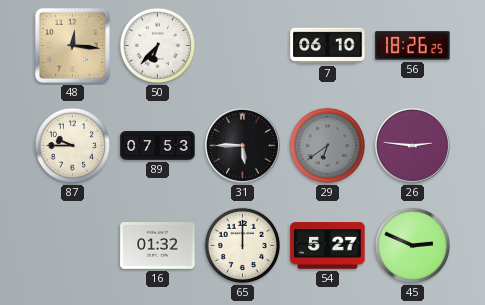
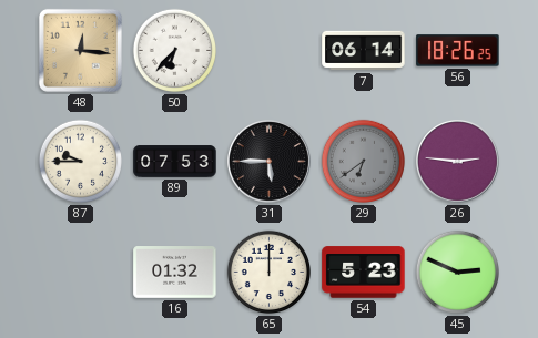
7: 06:10 -> 06:14 (364, 51)
54: 5:27 -> 5:23 (364, 273)
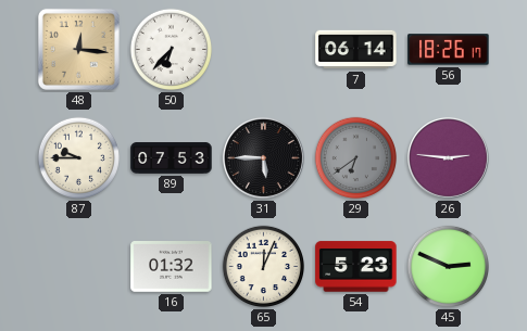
56: 18:26:25 -> 18:26:17 (449, 50)
65: 12:00 -> 12:04 (264, 267)
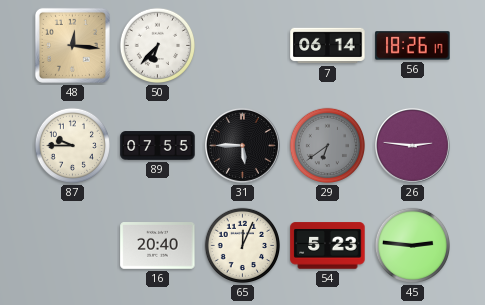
89: 07:53 -> 07:55 (158, 146)
16: 01:32 -> 20:40 (158, 246)
45: 2:49 -> 2:46 (413, 246)
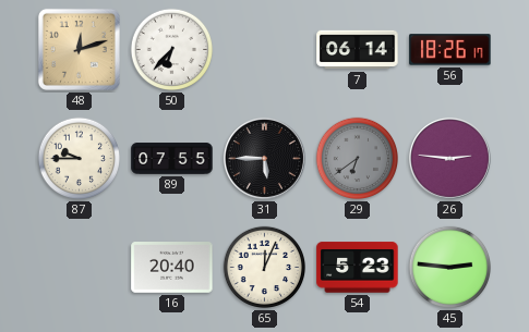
48: 12:16 -> 12:12 (79, 49)
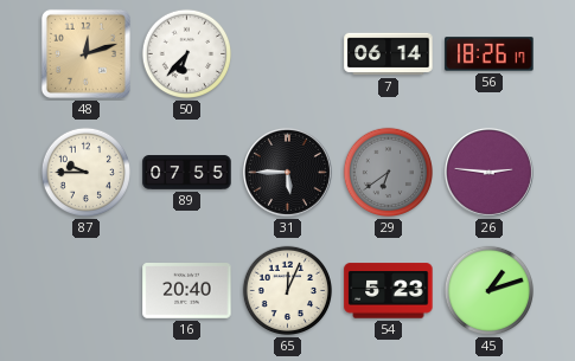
45: 2:46 -> 1:12 (490, 291)
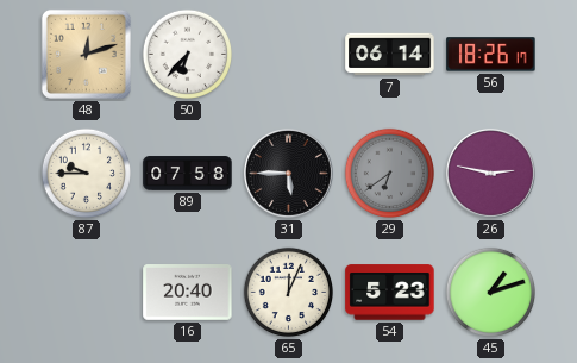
89: 07:55 -> 07:58 (188, 174)
26: 2:46 -> 2:47 (490, 173)
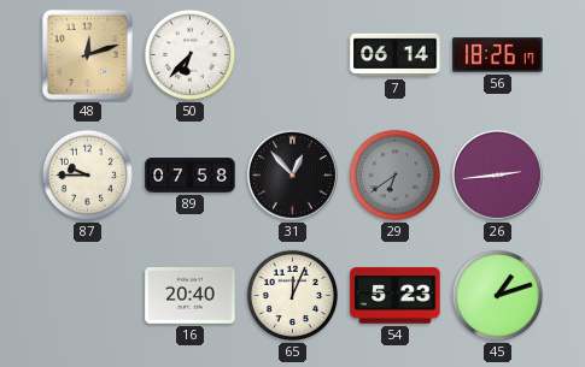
31: 5:45 -> 12:53 (292, 174)
26: 2:47 -> 2:44 (497, 174)
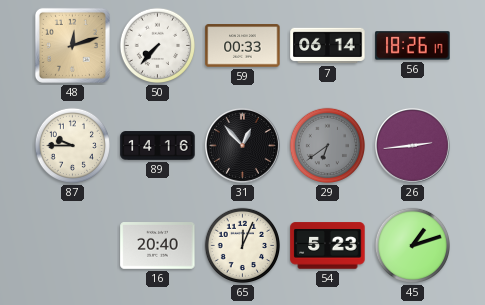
50: 6:37 -> 7:37 (158, 46)
59: none -> 00:33 (243, 46)
89: 07:58 -> 14:16 (158, 146)
